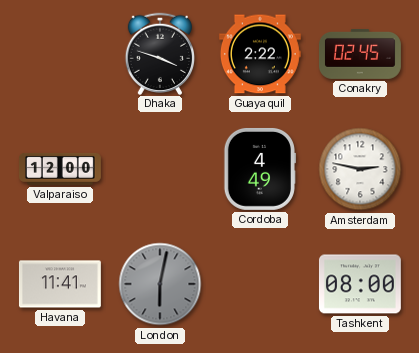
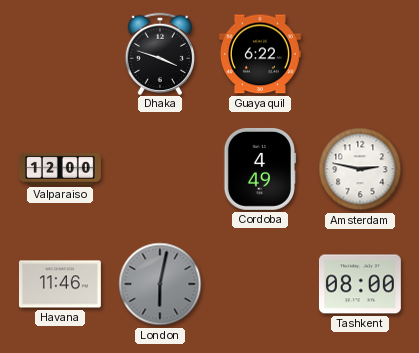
Guayaquil: 2:22 -> 6:22 (260, 54)
Conakry: 02:45 -> none (360, 54)
Havana: 11:41 -> 11:46 (60, 284)
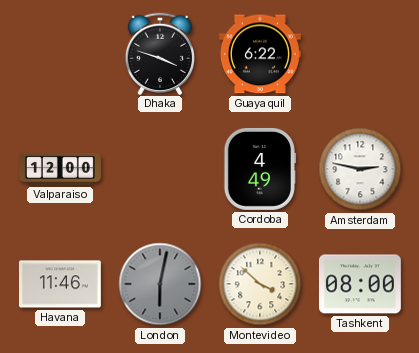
Montevideo: none -> 3:52 (260, 284)
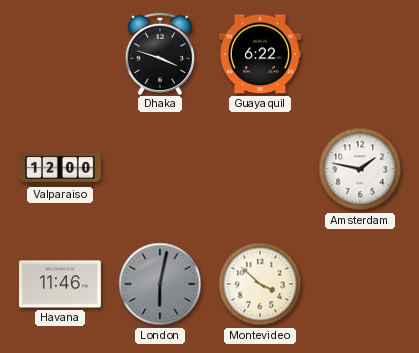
Cordoba: 4:49 -> none (259, 169)
Amsterdam: 2:47 -> 1:47 (360, 169)
Tashkent: 08:00 -> none (360, 284)
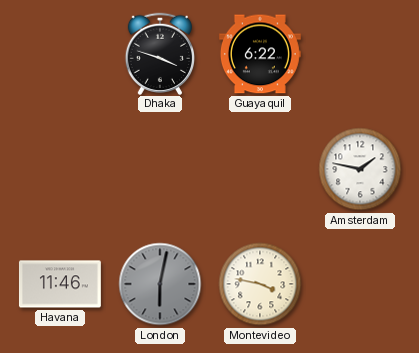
Valparaiso: 12:00 -> none (60, 169)
Montevideo: 3:52 -> 3:47 (260, 284)
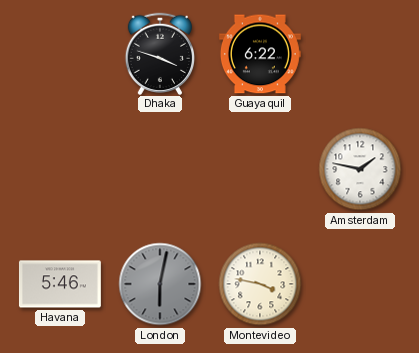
Havana: 11:46 -> 5:46 (60, 284)
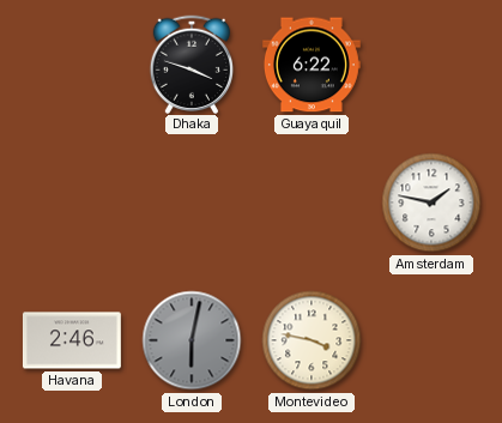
Havana: 5:46 -> 2:46 (72, 340)
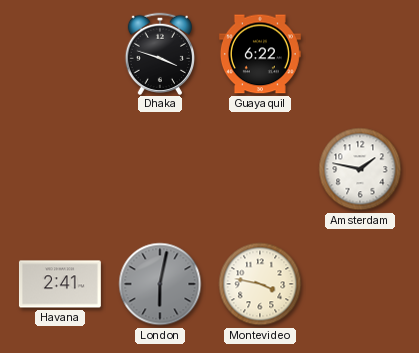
Havana: 2:46 -> 2:41 (60, 284)
